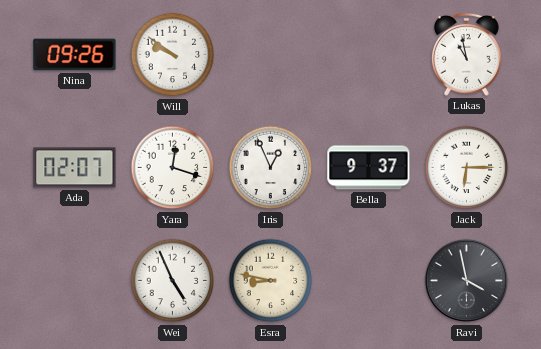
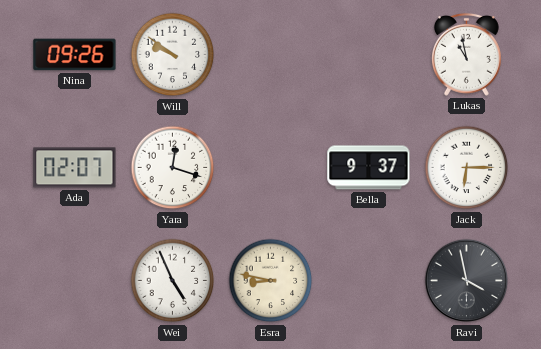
Iris: 12:56 -> none (271, 168)
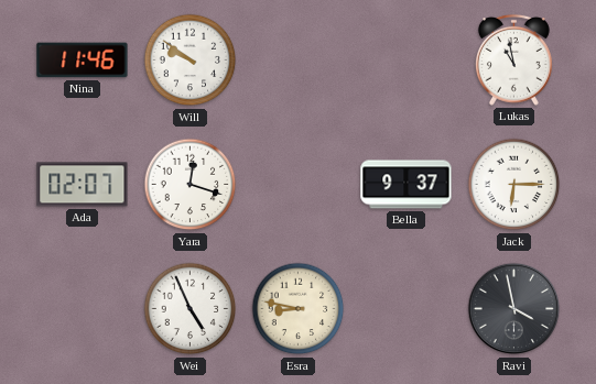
Nina: 09:26 -> 11:46 (83, 61)
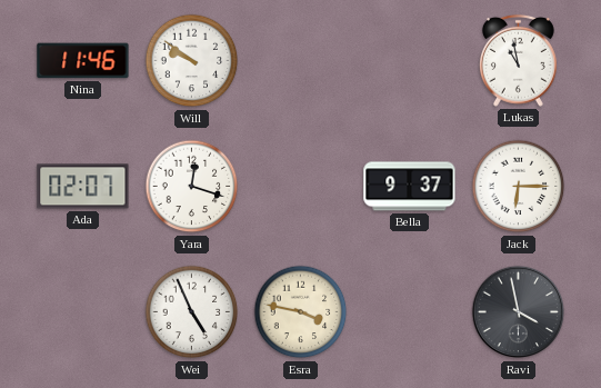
Esra: 8:47 -> 3:47 (301, 312)
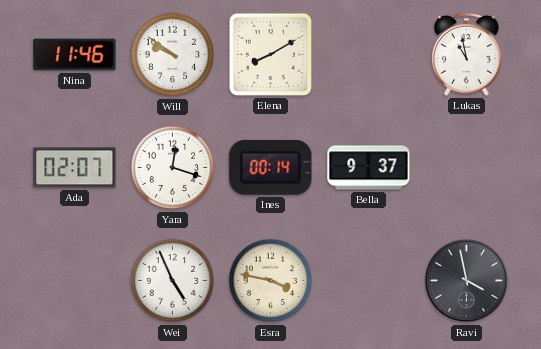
Elena: none -> 8:10 (270, 54)
Ines: none -> 00:14 (271, 167)
Jack: 6:15 -> none (519, 187)
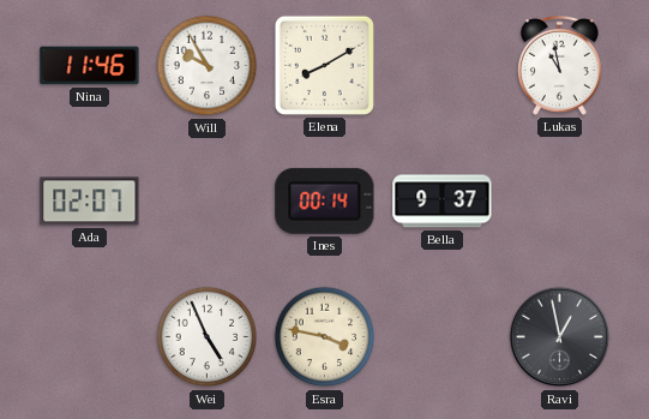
Will: 9:51 -> 9:55 (208, 66)
Yara: 12:18 -> none (173, 168)
Ravi: 3:58 -> 12:58 (560, 337)
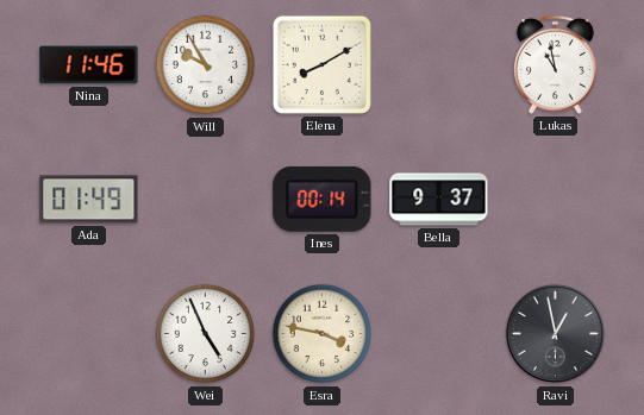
Ada: 02:07 -> 01:49 (89, 200)
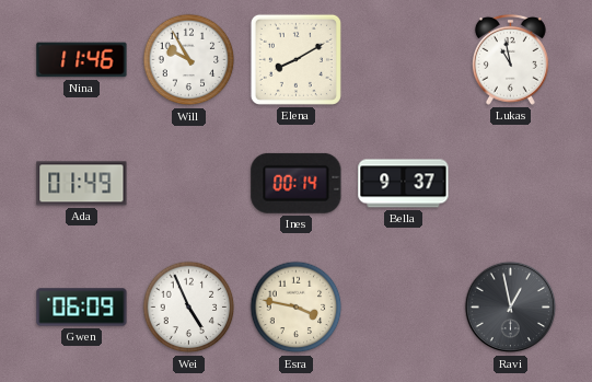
Gwen: none -> 06:09 (82, 308)
